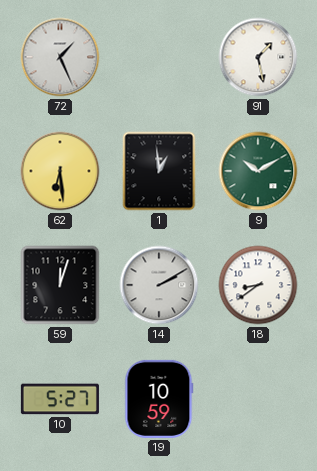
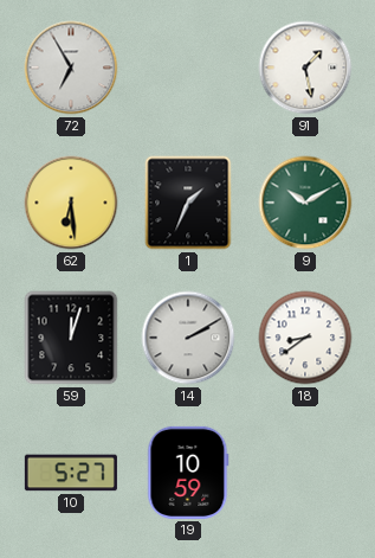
72: 1:26 -> 6:55 (71, 68)
1: 12:59 -> 1:34 (188, 203)
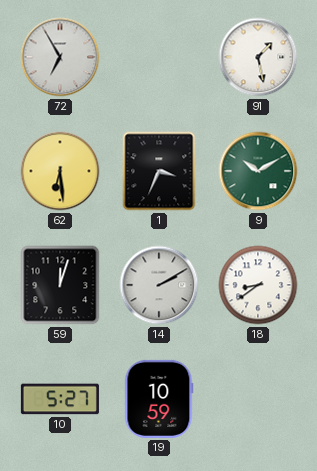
1: 1:34 -> 3:34 (159, 171)
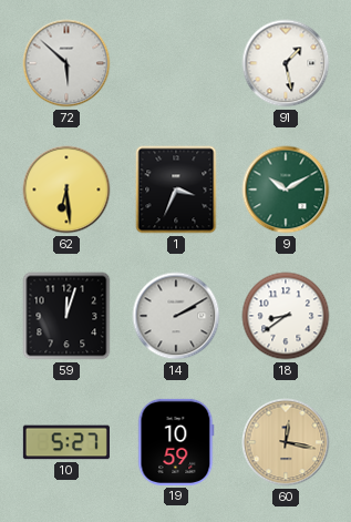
72: 6:55 -> 5:52 (66, 63)
60: none -> 12:17 (286, 442)
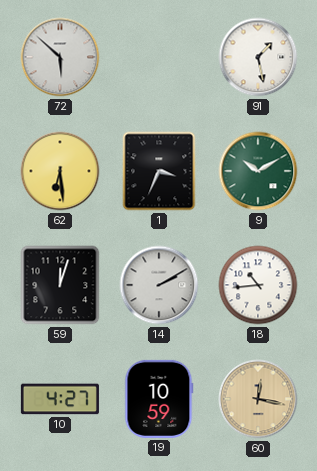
18: 8:39 -> 10:44 (258, 285)
10: 5:27 -> 4:27 (60, 399)
